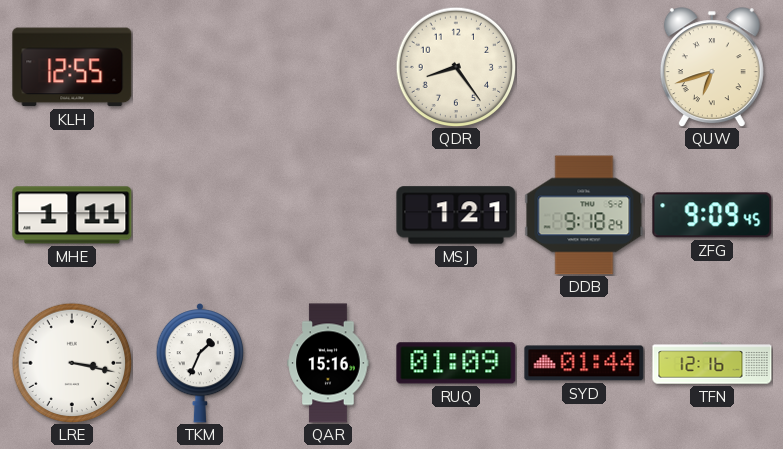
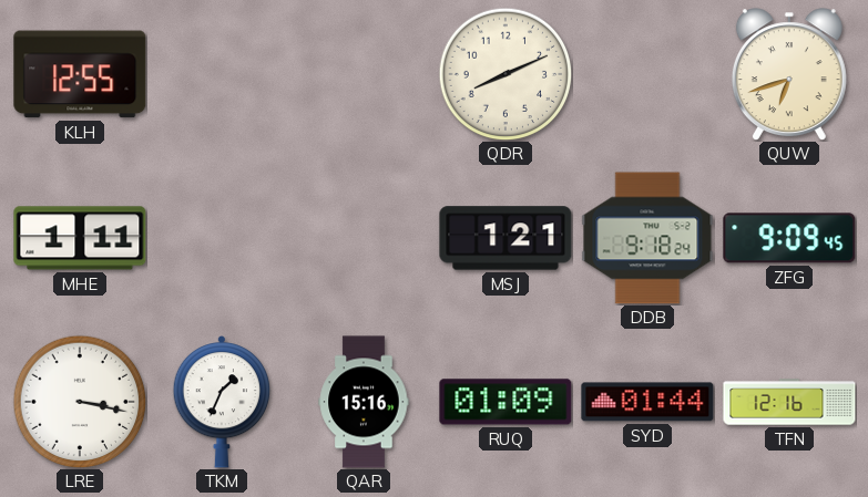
QDR: 8:24 -> 8:11 (506, 74)
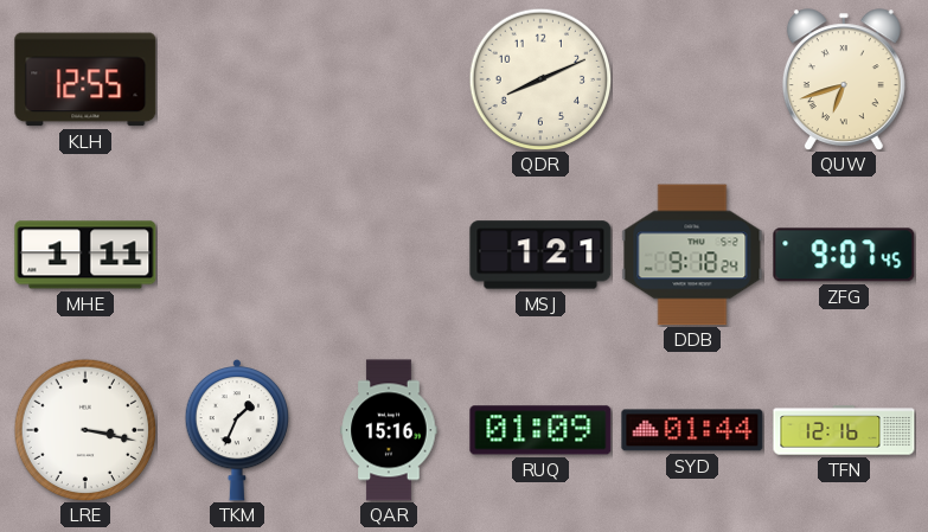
ZFG: 9:09 -> 9:07 (844, 255)
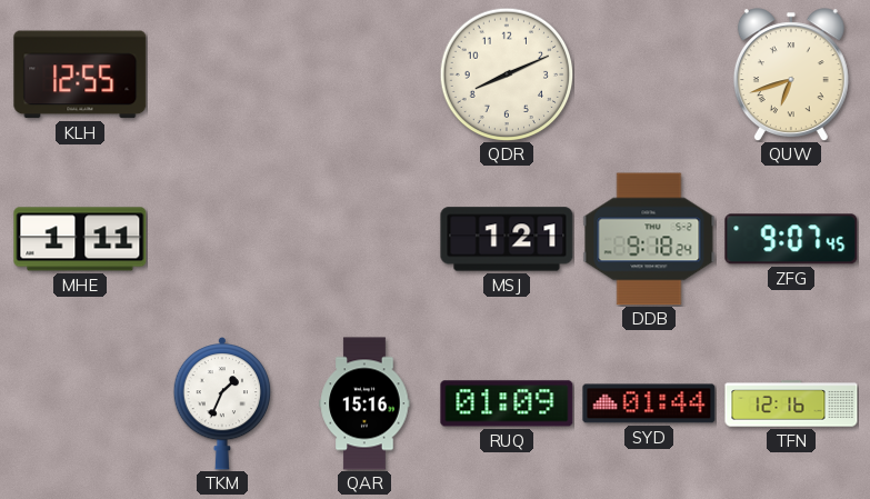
LRE: 3:17 -> none (85, 430)
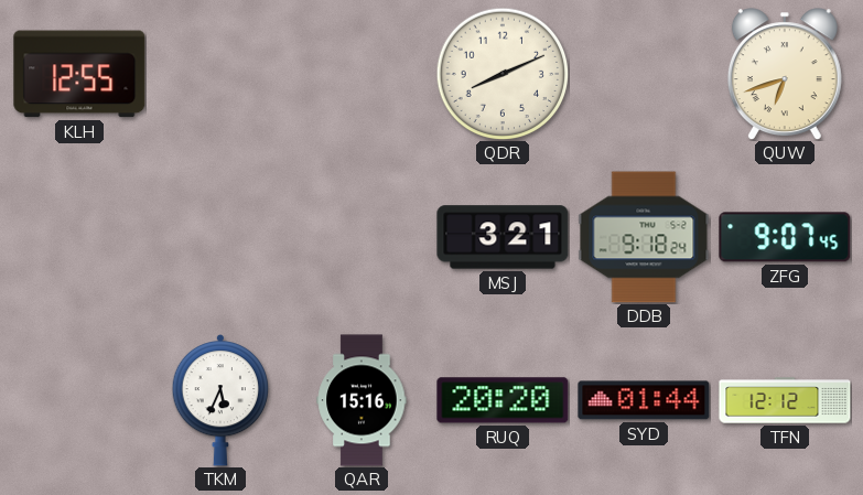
MHE: 1:11 -> none (80, 239)
MSJ: 1:21 -> 3:21 (503, 237)
TKM: 1:34 -> 5:34 (220, 401)
RUQ: 01:09 -> 20:20 (503, 400)
TFN: 12:16 -> 12:12 (785, 400)
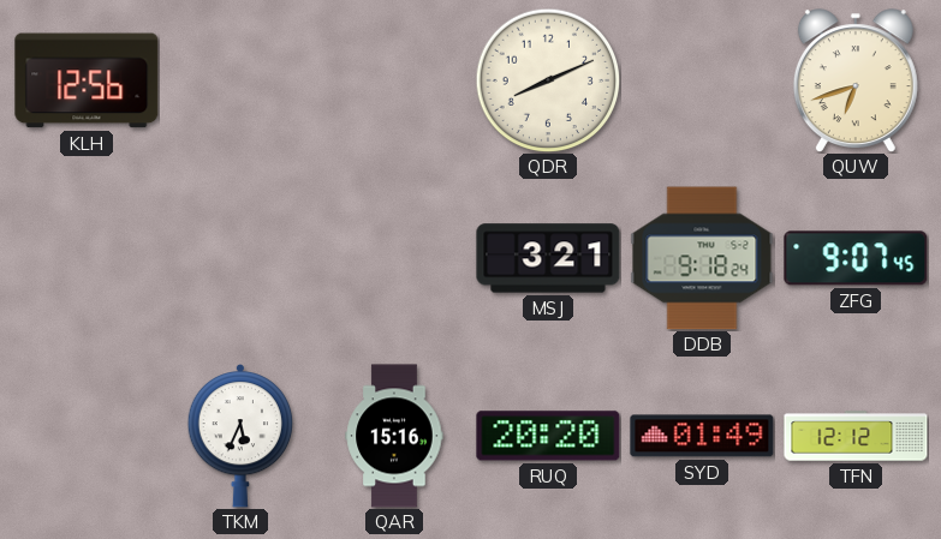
KLH: 12:55 -> 12:56 (87, 80)
SYD: 01:44 -> 01:49 (702, 436)
